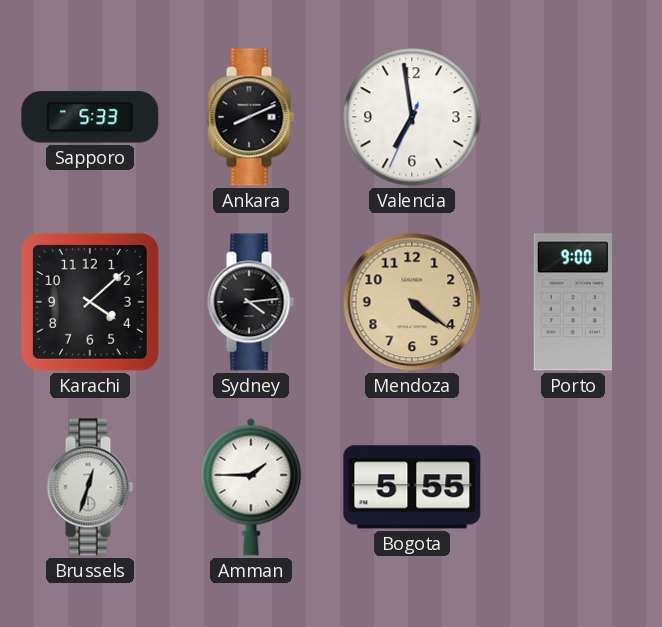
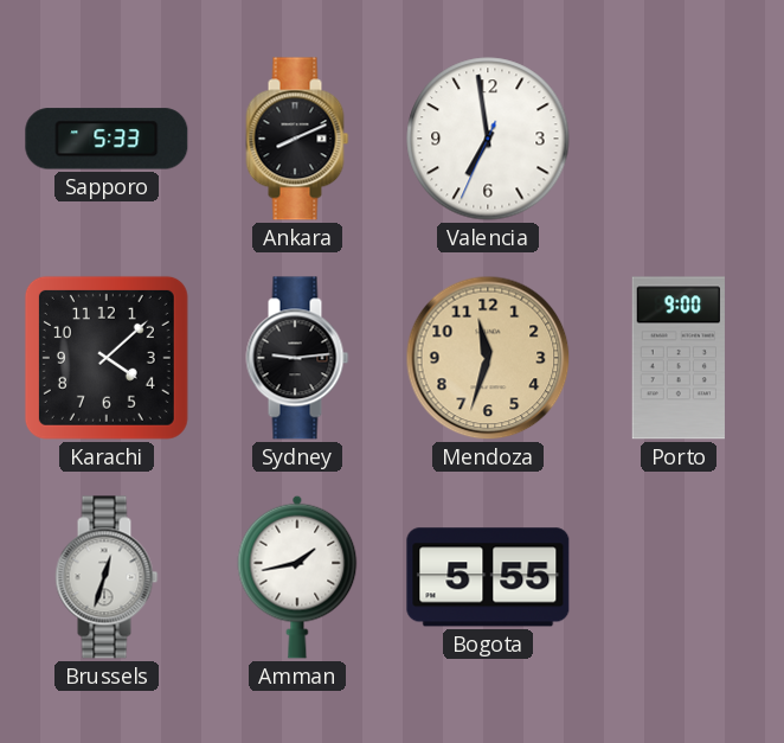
Sydney: 4:14 -> 9:14 (297, 358)
Mendoza: 4:21 -> 11:33 (488, 358)
Amman: 1:45 -> 1:43 (297, 577)
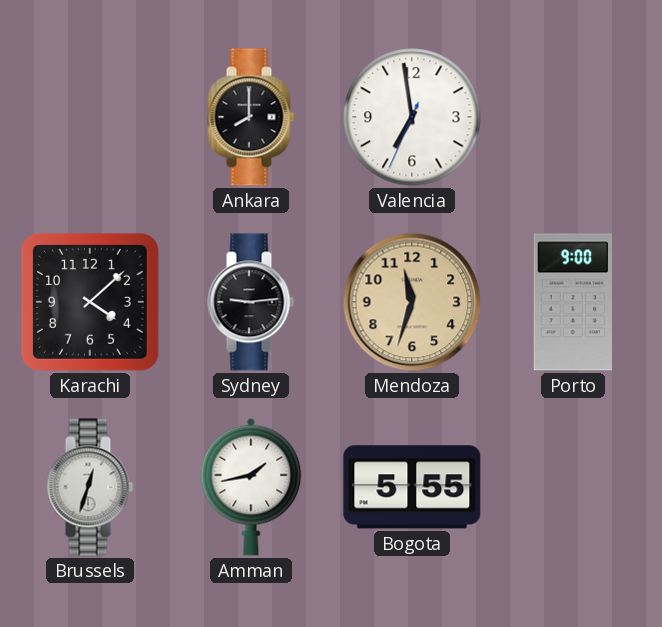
Sapporo: 5:33 -> none (107, 139)
Ankara: 8:11 -> 8:00 (251, 117)
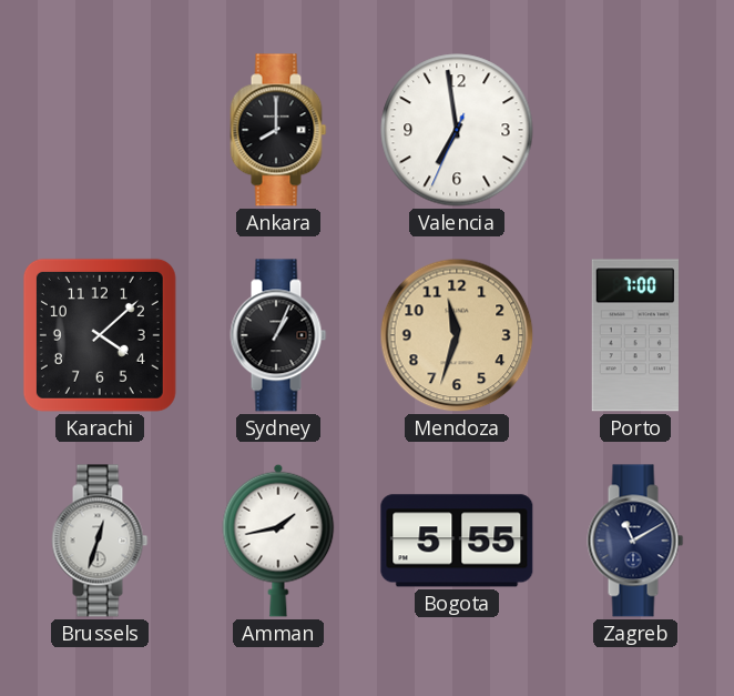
Sydney: 9:14 -> 1:04 (278, 335)
Porto: 9:00 -> 7:00 (635, 335)
Zagreb: none -> 11:10 (635, 541)
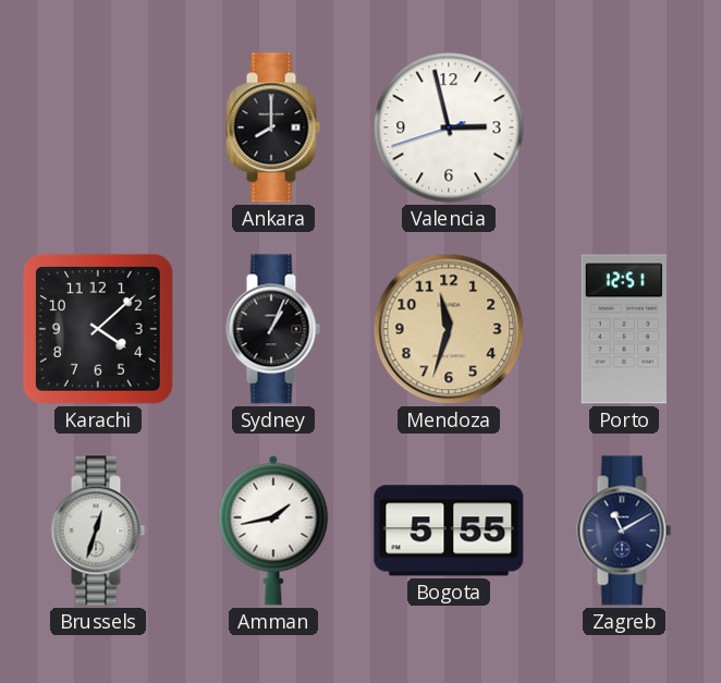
Valencia: 6:58 -> 2:57 (449, 127)
Porto: 7:00 -> 12:51 (624, 329)
